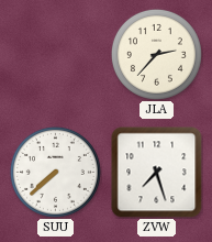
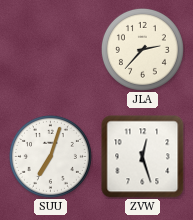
SUU: 7:38 -> 7:03 (50, 156)
ZVW: 7:27 -> 12:27 (143, 157)
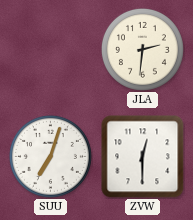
JLA: 2:37 -> 2:31 (142, 49)
ZVW: 12:27 -> 12:30 (143, 157)
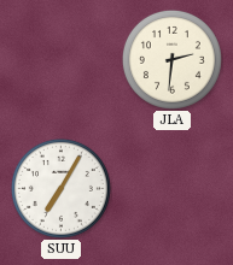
SUU: 7:03 -> 7:05 (60, 188)
ZVW: 12:30 -> none (143, 157)
